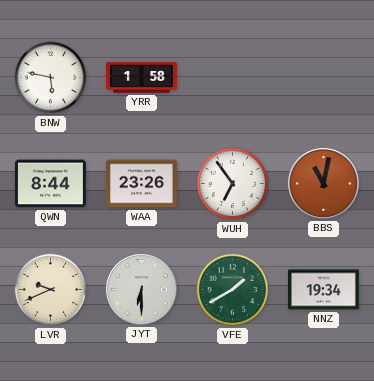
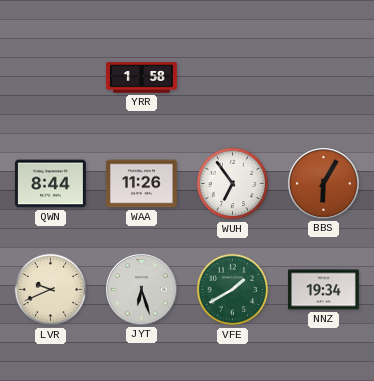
BNW: 5:47 -> none (51, 78)
WAA: 23:26 -> 11:26 (141, 184)
BBS: 11:02 -> 6:05 (323, 183)
JYT: 6:30 -> 6:27 (141, 289)
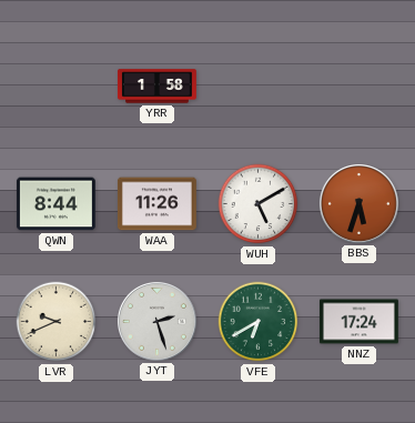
WUH: 6:54 -> 5:10 (259, 204)
BBS: 6:05 -> 5:33 (358, 203)
JYT: 6:27 -> 2:27 (156, 321)
VFE: 1:40 -> 6:40 (259, 322)
NNZ: 19:34 -> 17:24 (358, 322)
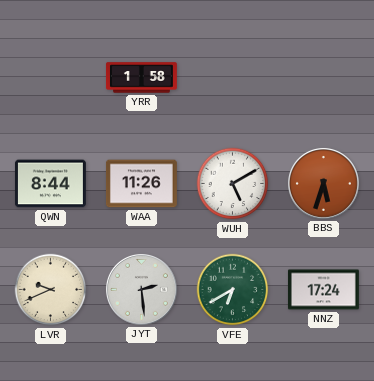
JYT: 2:27 -> 2:29 (141, 289)
